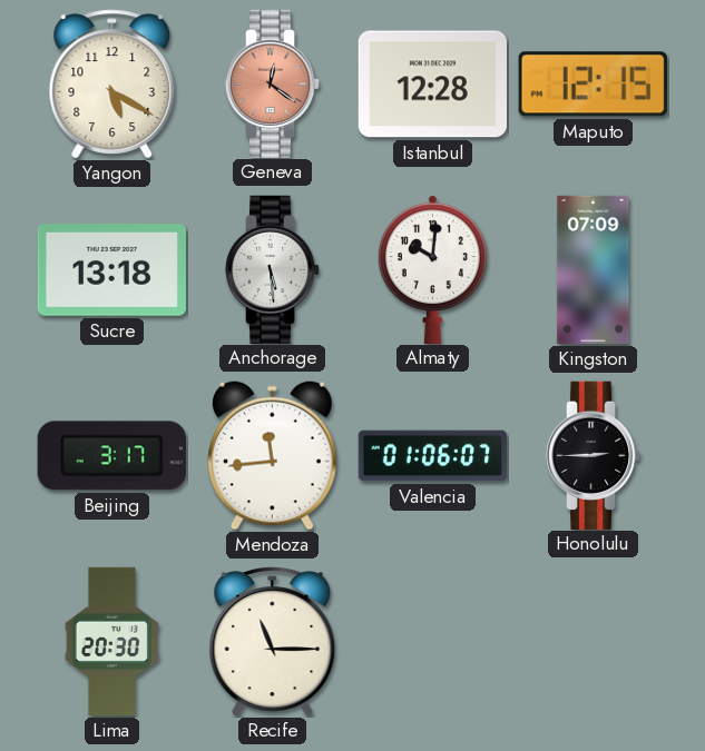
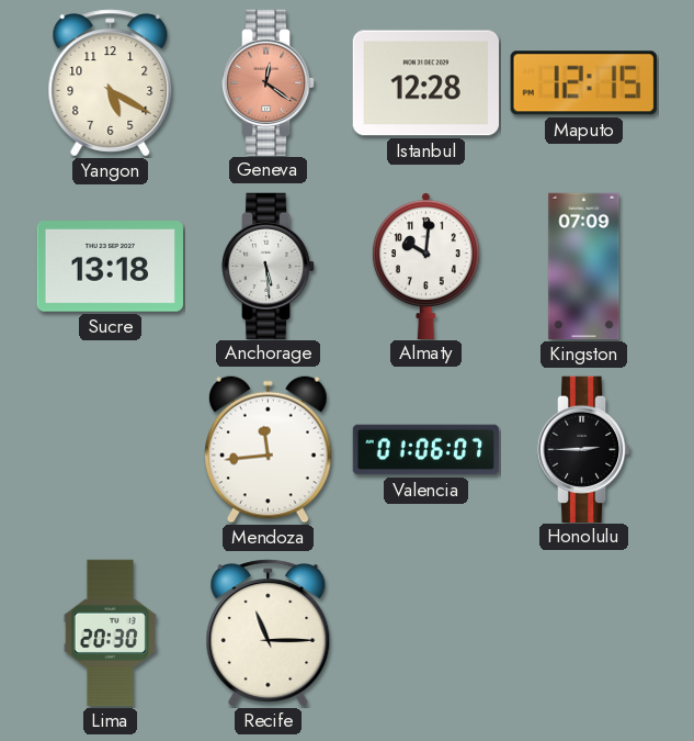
Beijing: 3:17 -> none (111, 456)
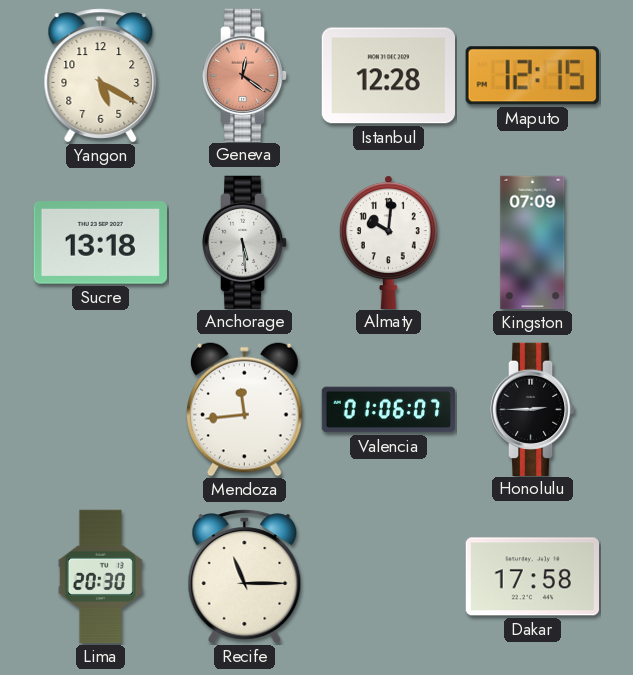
Dakar: none -> 17:58 (532, 577)
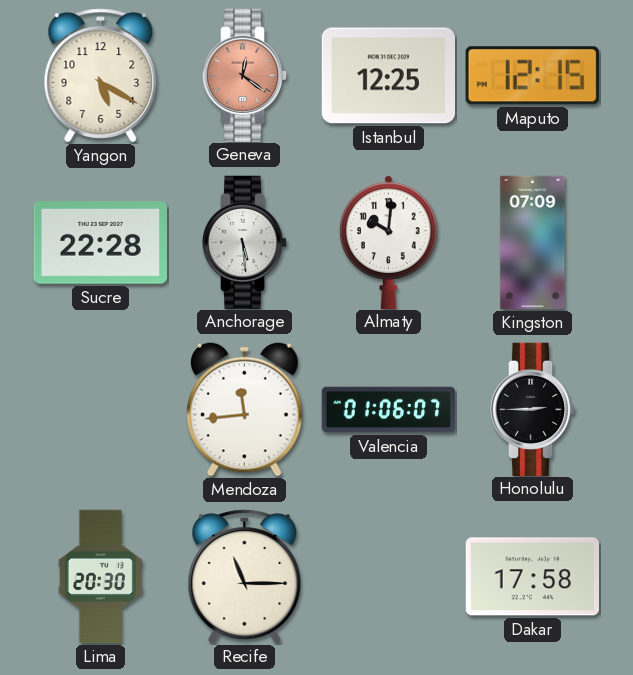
Istanbul: 12:28 -> 12:25 (388, 76)
Sucre: 13:18 -> 22:28 (100, 243)
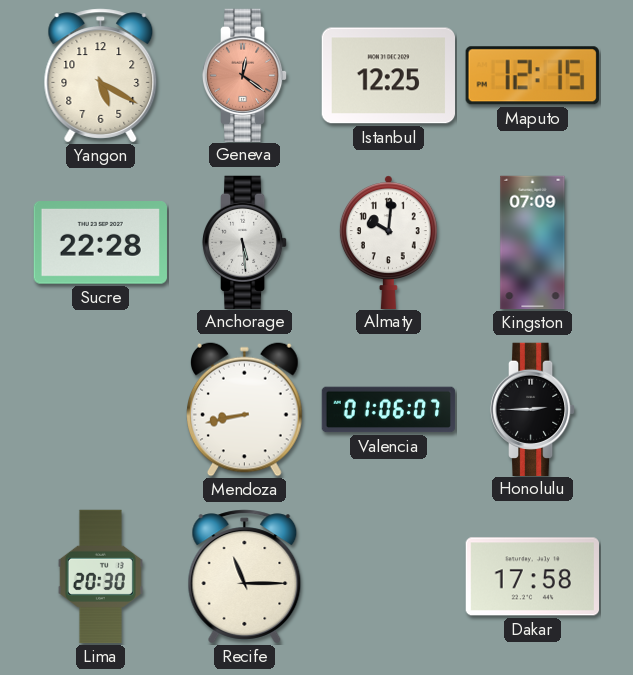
Mendoza: 11:44 -> 8:43 (245, 409)
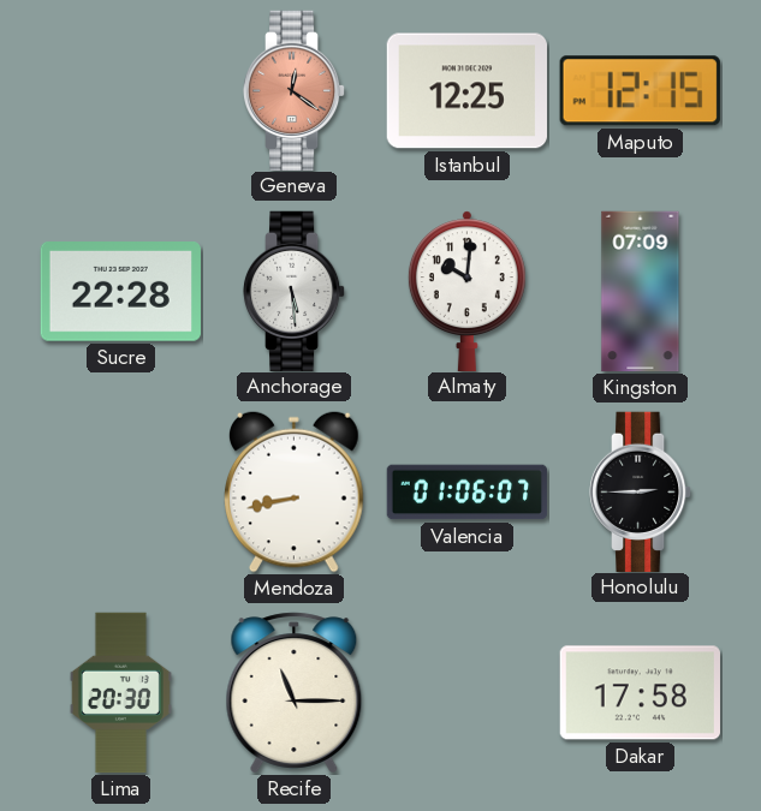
Yangon: 5:20 -> none (101, 76)
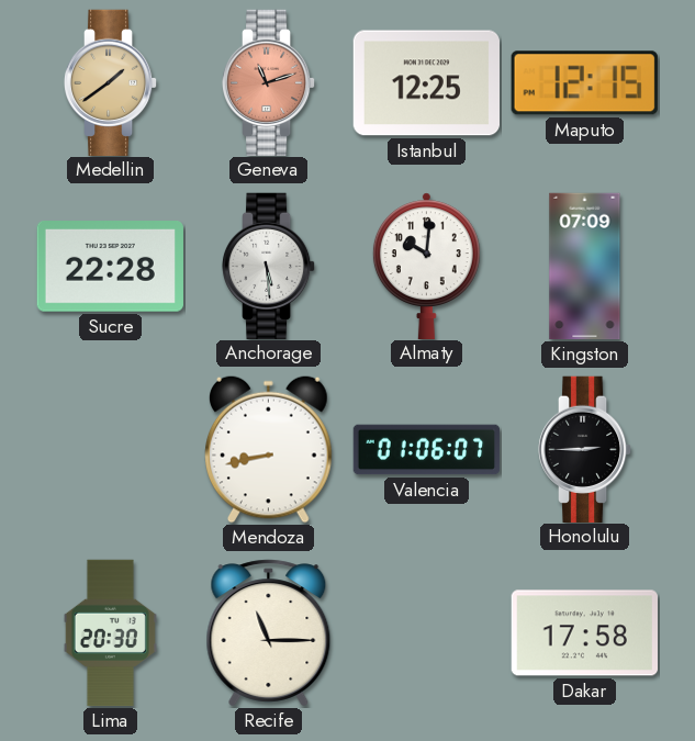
Medellin: none -> 1:39 (111, 82)
Geneva: 12:21 -> 11:12 (269, 82)
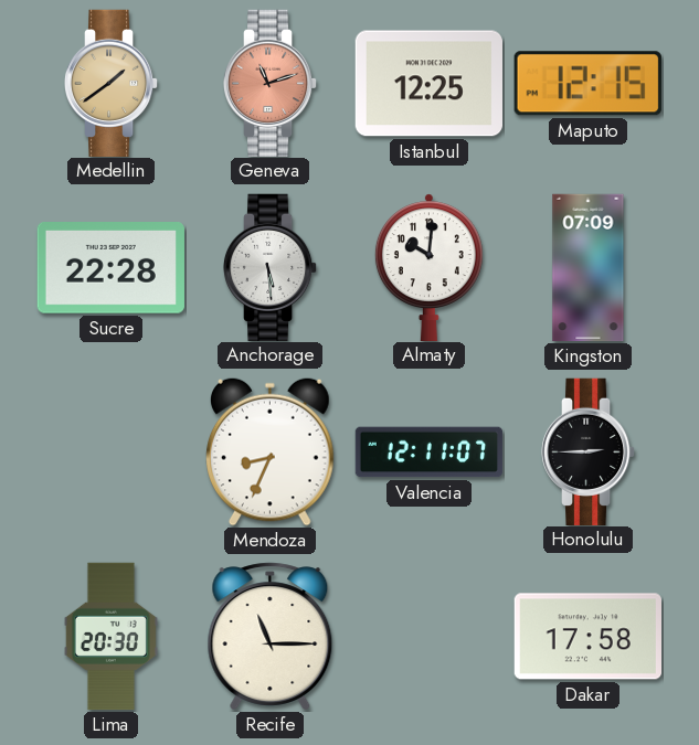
Mendoza: 8:43 -> 8:34 (271, 451)
Valencia: 01:06 -> 12:11 (430, 453)
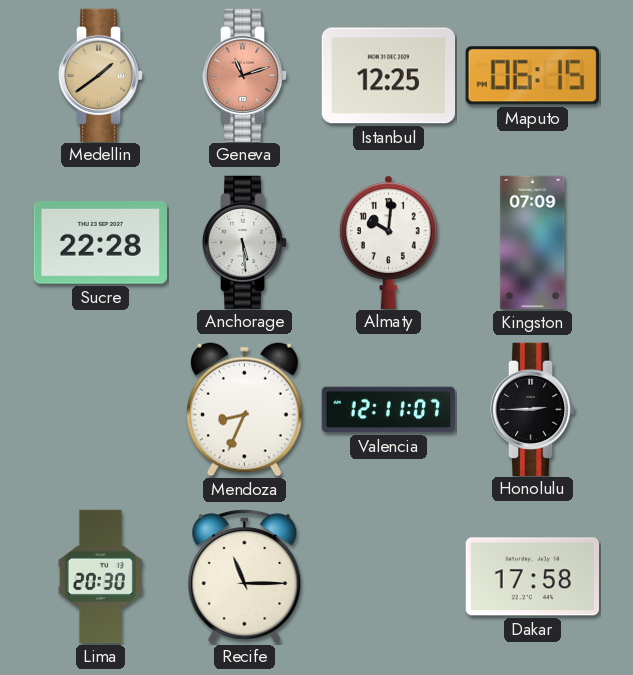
Maputo: 12:15 -> 06:15 (532, 76)
